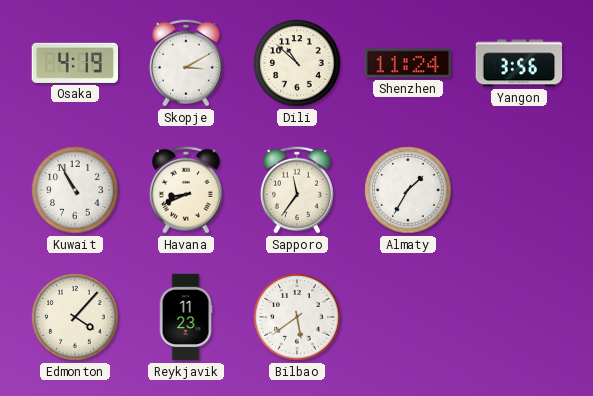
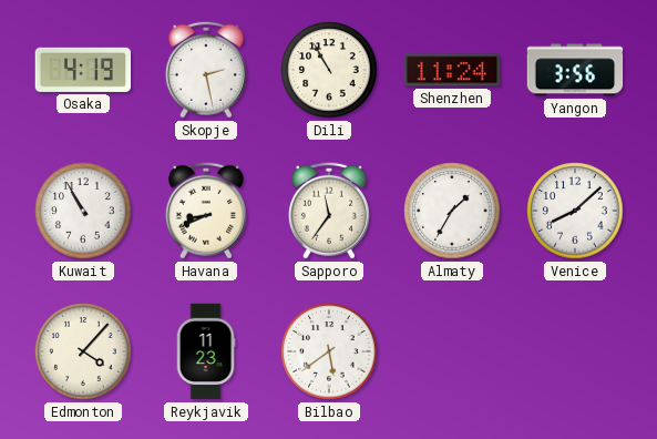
Skopje: 3:10 -> 2:28 (206, 70)
Dili: 10:52 -> 10:55 (329, 70)
Venice: none -> 8:08 (575, 211)
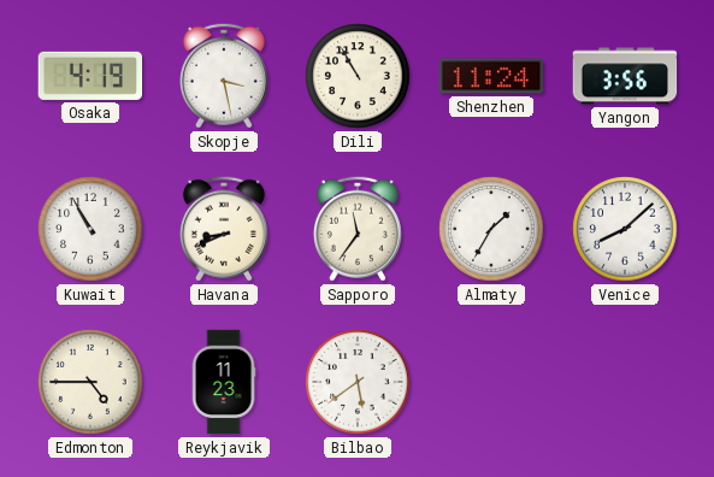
Skopje: 2:28 -> 3:28 (224, 76)
Edmonton: 4:07 -> 4:45 (90, 382)
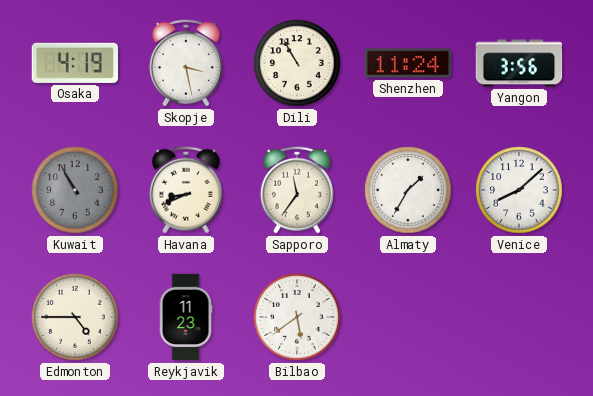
Kuwait dial: white -> grey (75, 190)
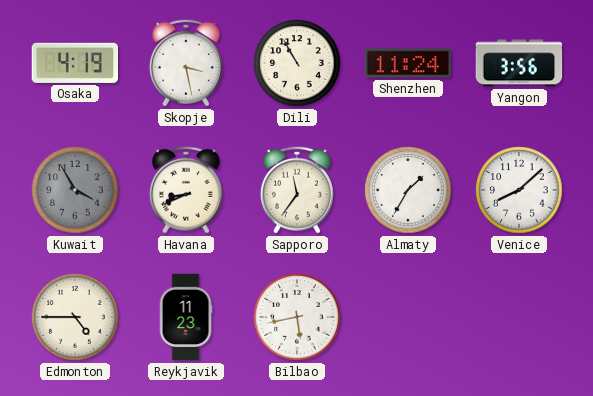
Kuwait: 10:55 -> 3:55 (75, 190)
Bilbao: 5:39 -> 5:43 (297, 317)
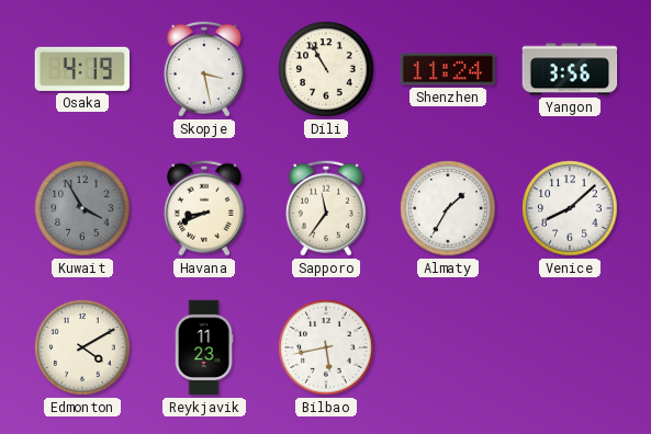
Edmonton: 4:45 -> 4:10 (82, 347)
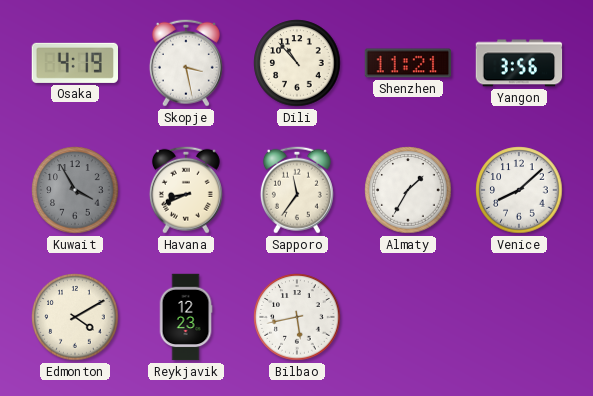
Dili: 10:55 -> 10:53 (297, 63)
Shenzhen: 11:24 -> 11:21 (408, 63)
Reykjavik: 11:23 -> 12:23 (186, 317)
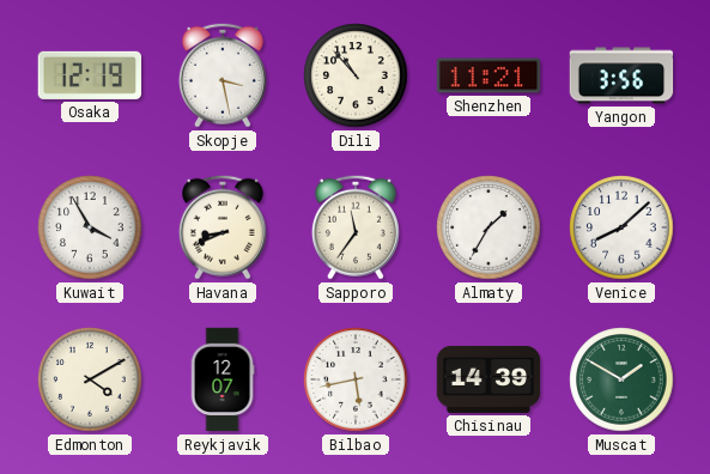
Osaka: 4:19 -> 12:19 (89, 75)
Kuwait dial: grey -> white (90, 227)
Reykjavik: 12:23 -> 12:07 (223, 379)
Chisinau: none -> 14:39 (488, 379)
Muscat: none -> 1:50 (621, 379)
